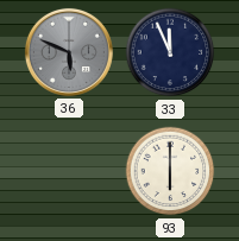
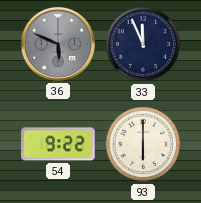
54: none -> 9:22 (58, 144)
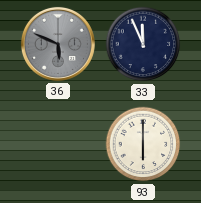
54: 9:22 -> none (58, 144)
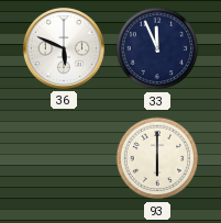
36 dial: grey -> white (64, 48)
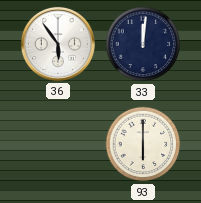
36: 5:49 -> 5:54 (58, 44)
33: 11:56 -> 12:01 (143, 44)
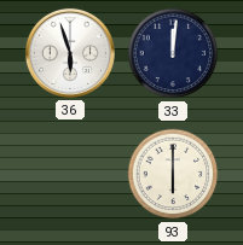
36: 5:54 -> 5:57 (70, 53)
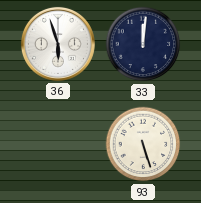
93: 6:00 -> 5:27 (143, 144)
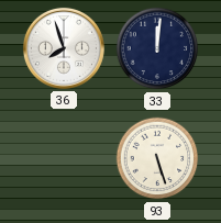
36: 5:57 -> 7:57 (64, 48)
